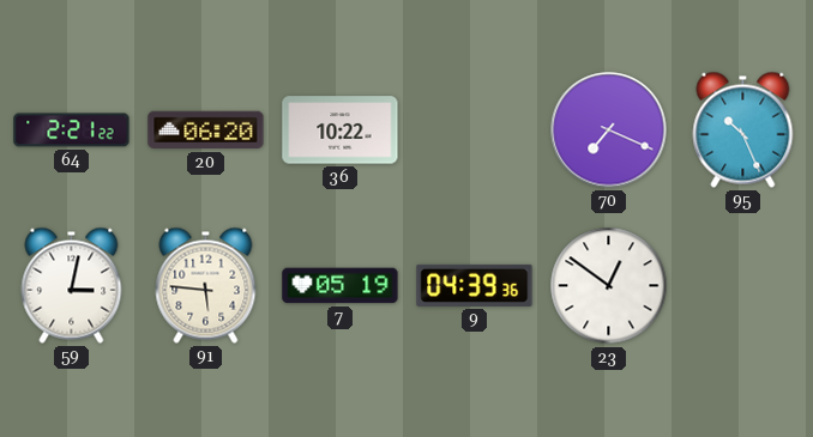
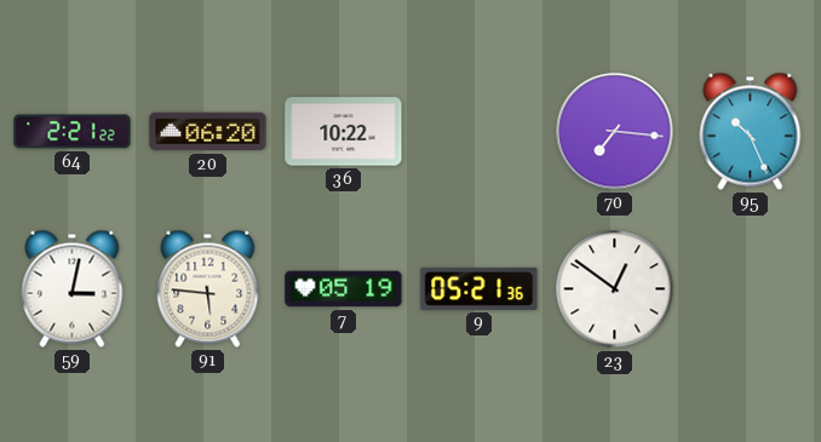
70: 7:19 -> 7:16 (615, 132)
9: 04:39 -> 05:21 (480, 288)
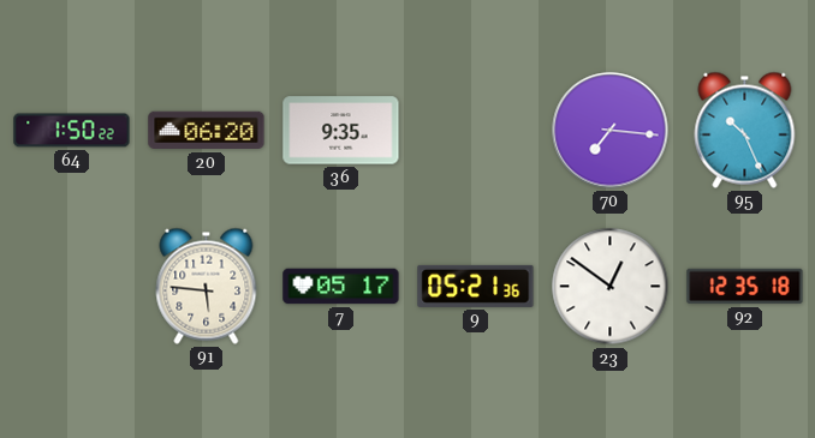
64: 2:21 -> 1:50 (72, 131)
36: 10:22 -> 9:35 (341, 131)
59: 3:02 -> none (73, 288)
7: 05:19 -> 05:17 (341, 287)
92: none -> 12:35 (745, 287)
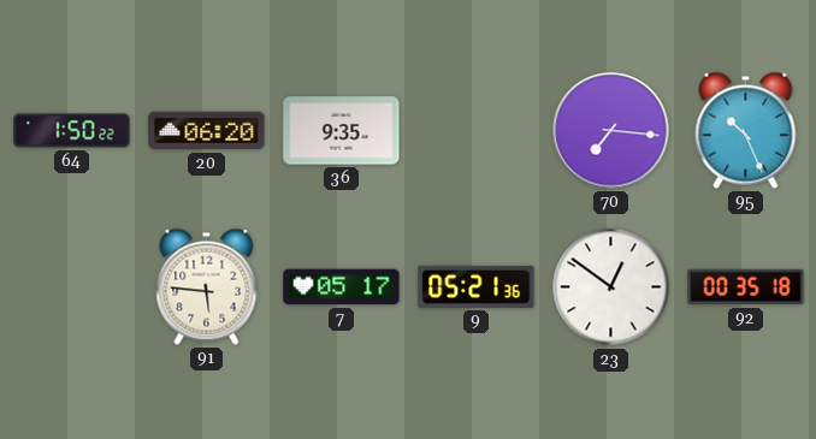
92: 12:35 -> 00:35 (746, 287)
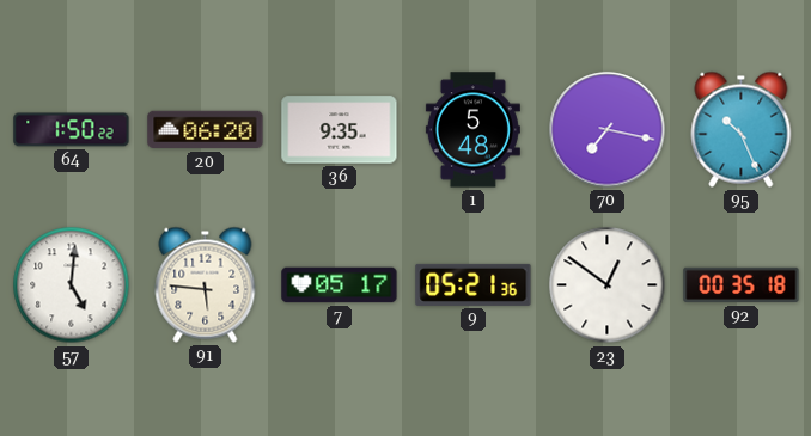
1: none -> 5:48 (472, 130)
70: 7:16 -> 7:17 (608, 130)
57: none -> 5:01 (72, 285)
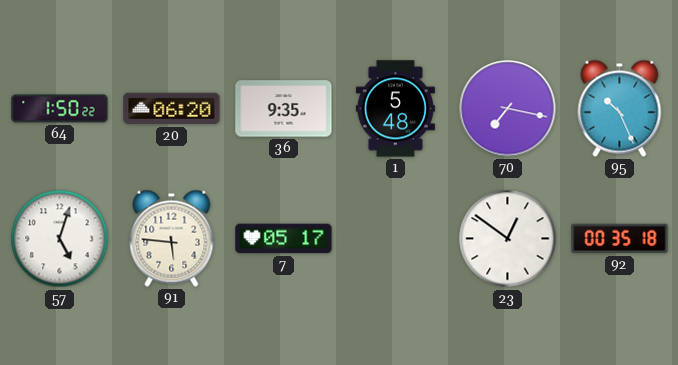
57: 5:01 -> 5:03 (60, 239)
9: 05:21 -> none (474, 284)
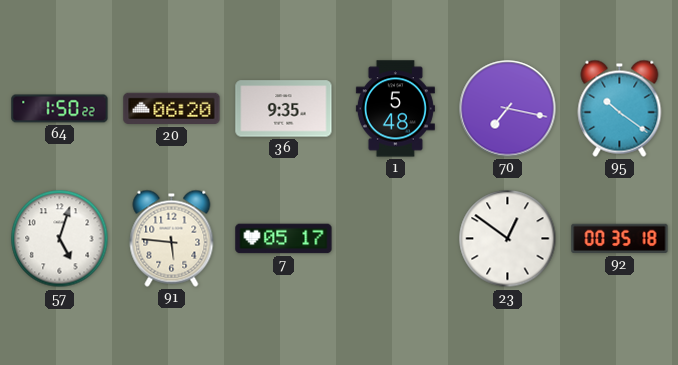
95: 10:26 -> 10:21 (620, 108)
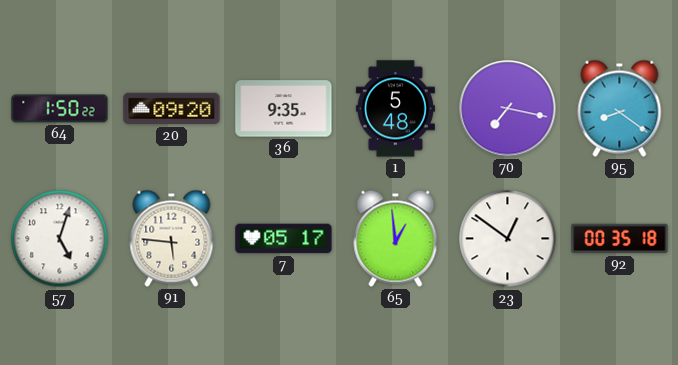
20: 06:20 -> 09:20 (172, 109)
95: 10:21 -> 8:21 (620, 108)
65: none -> 12:59 (396, 238)
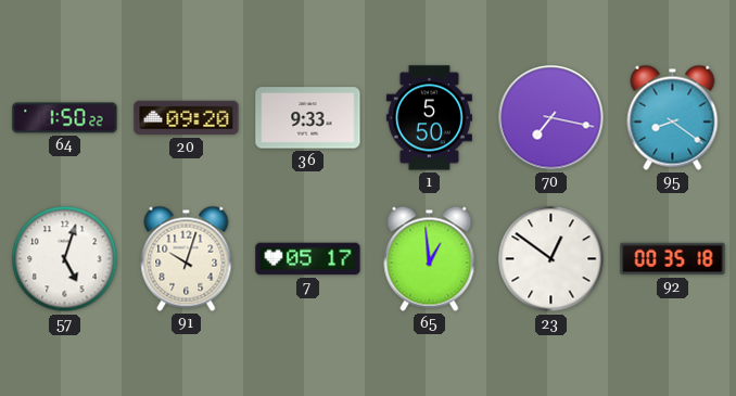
36: 9:35 -> 9:33 (308, 118)
1: 5:48 -> 5:50 (429, 118)
91: 5:46 -> 10:03 (187, 258)
